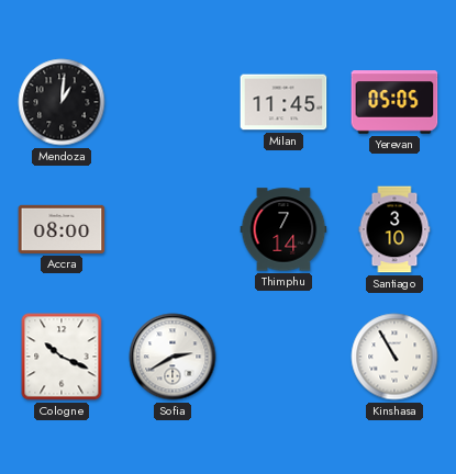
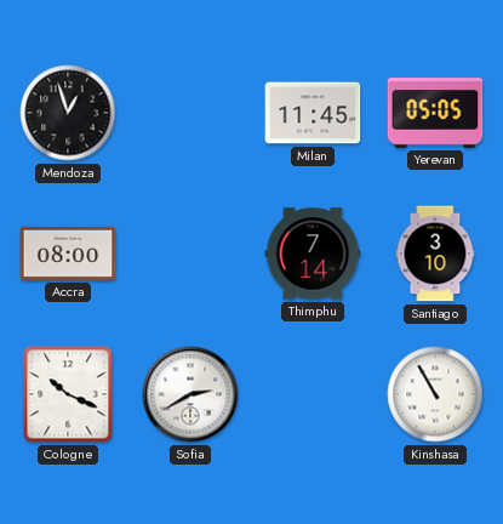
Mendoza: 1:01 -> 12:57 (68, 113)
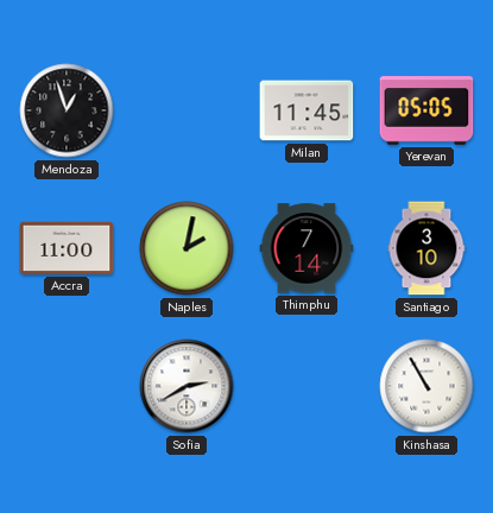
Accra: 08:00 -> 11:00 (67, 248)
Naples: none -> 2:02 (187, 248)
Cologne: 10:19 -> none (68, 394)
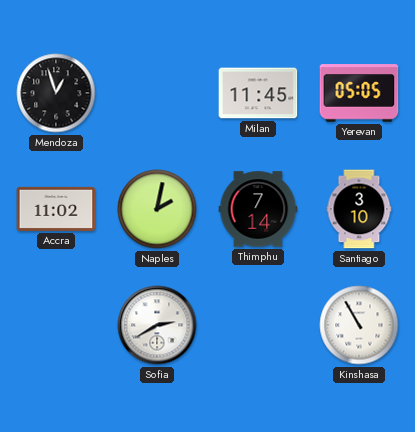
Accra: 11:00 -> 11:02 (56, 209)
